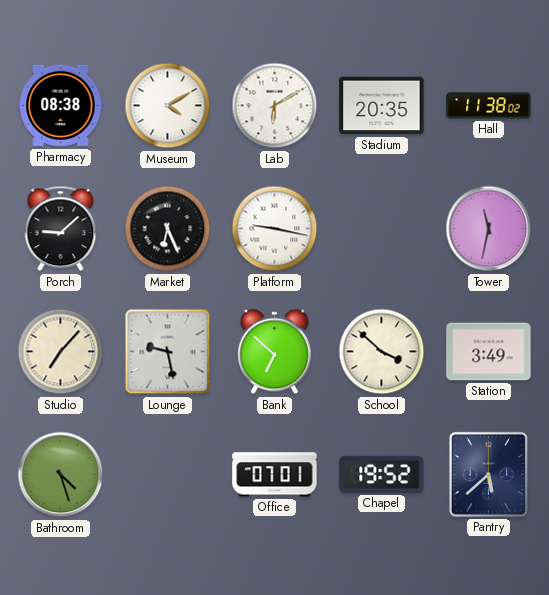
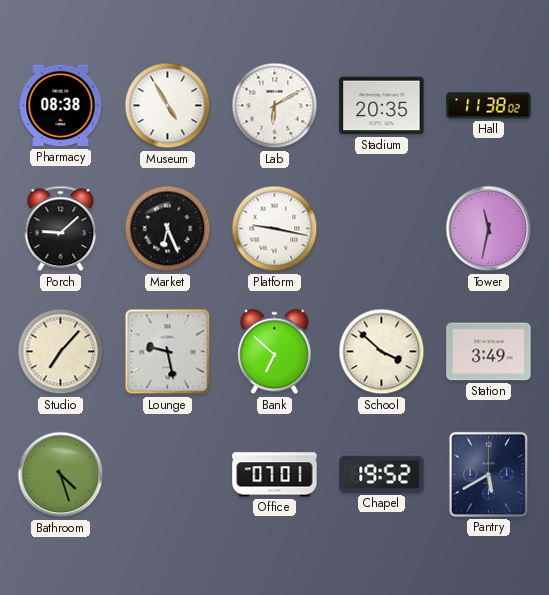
Museum: 4:10 -> 4:55 (168, 106)
Pantry: 5:38 -> 5:40 (488, 474)
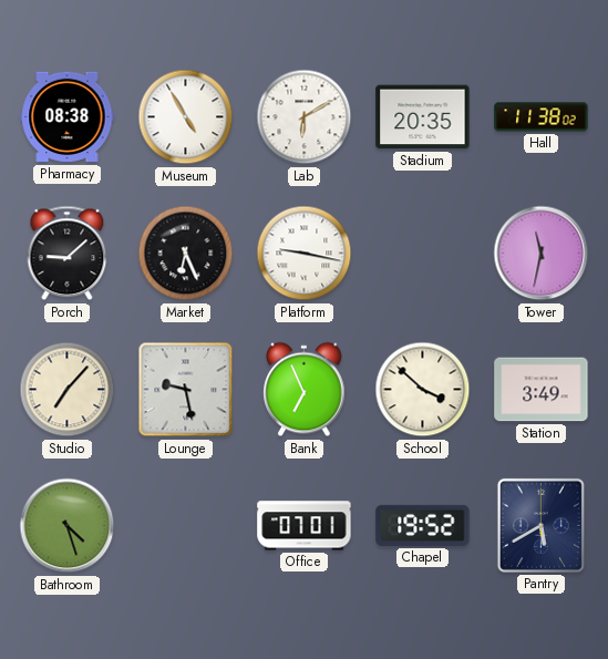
Bank: 6:52 -> 6:56 (305, 390)
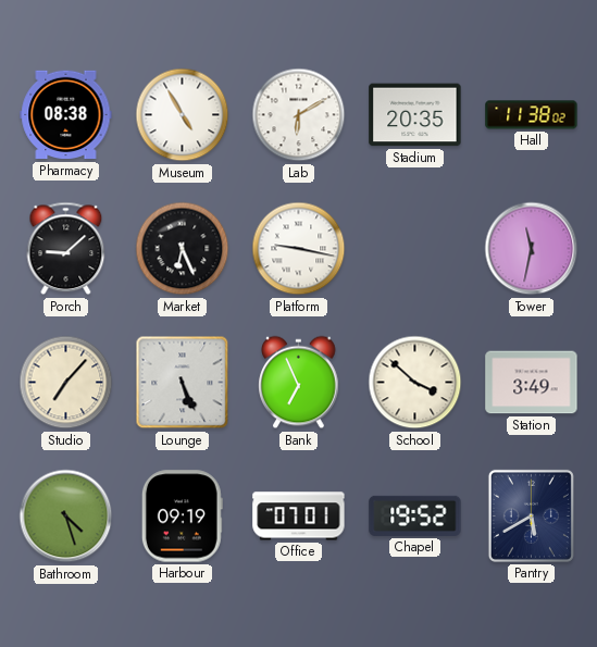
Lounge: 9:28 -> 5:26 (183, 383)
Harbour: none -> 09:19 (182, 517)
